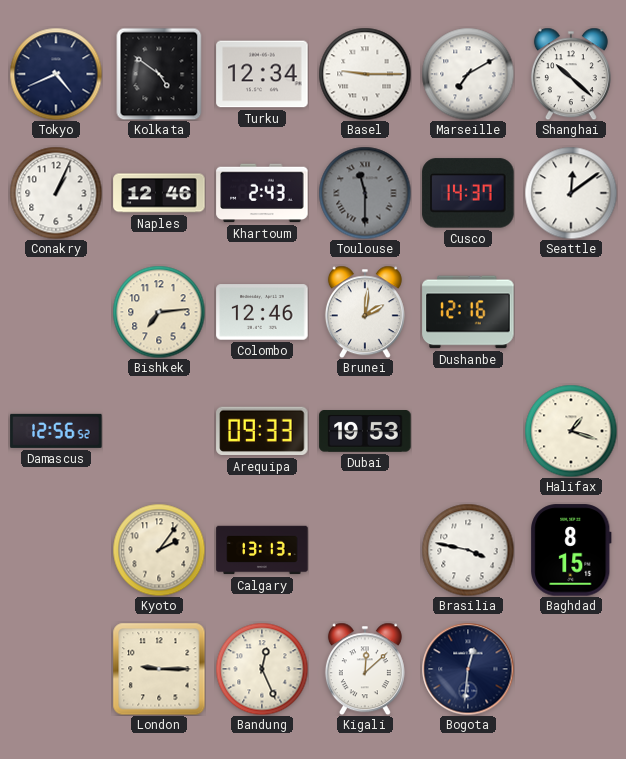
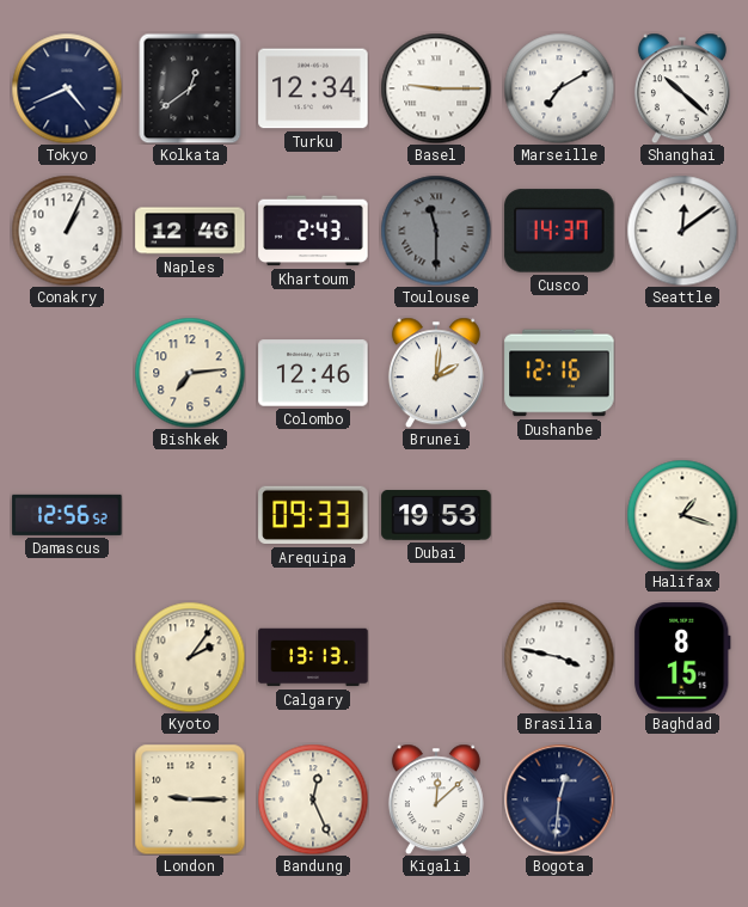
Kolkata: 4:51 -> 12:39 (190, 88)
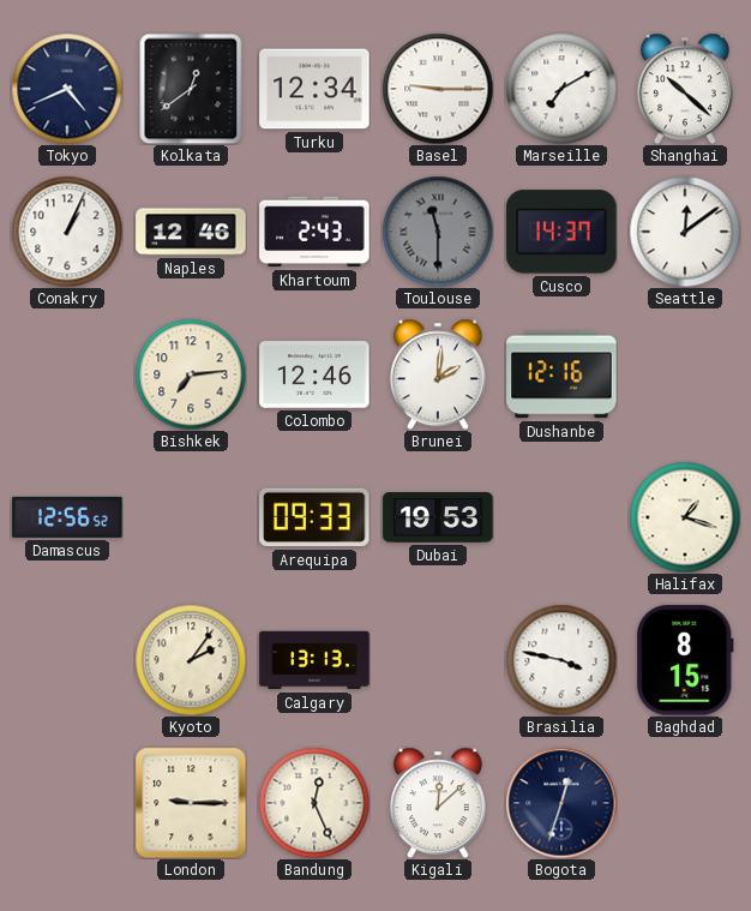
Bogota: 12:31 -> 12:33 (561, 803)
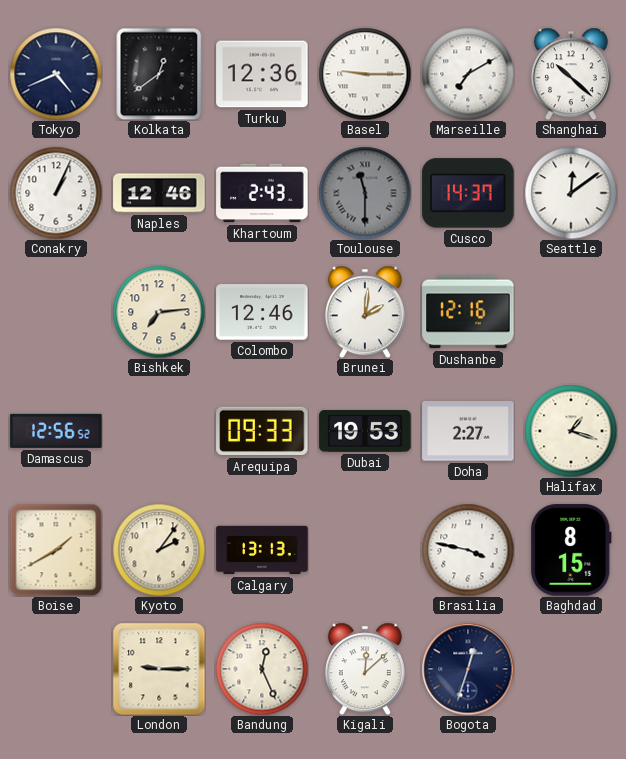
Turku: 12:34 -> 12:36 (262, 74)
Doha: none -> 2:27 (468, 431)
Boise: none -> 1:40 (56, 550)
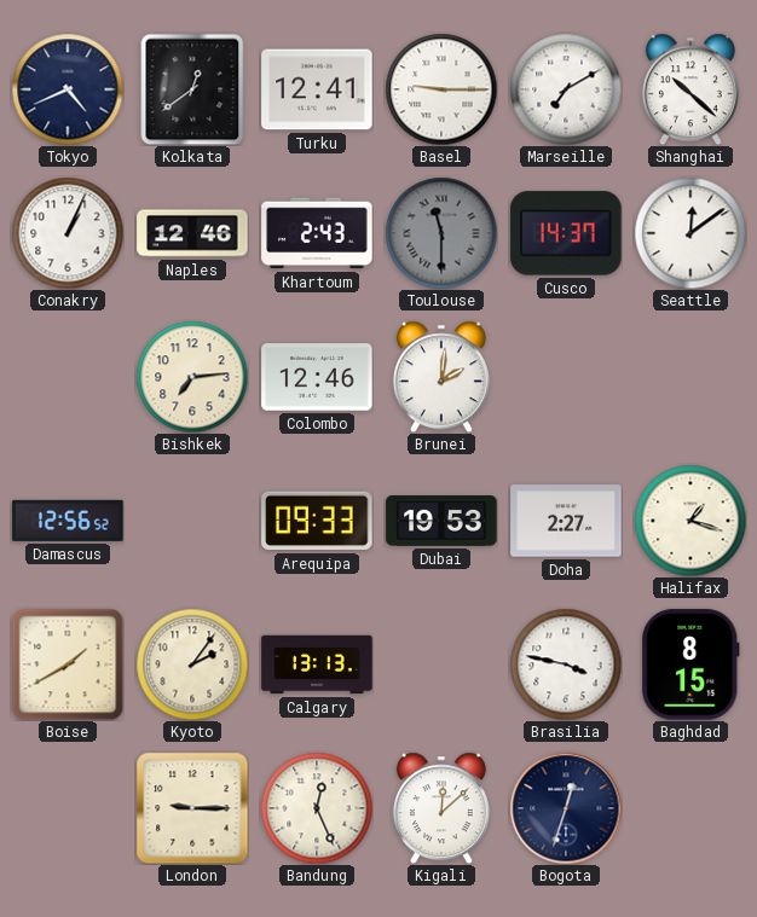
Turku: 12:36 -> 12:41 (317, 89)
Dushanbe: 12:16 -> none (468, 312)
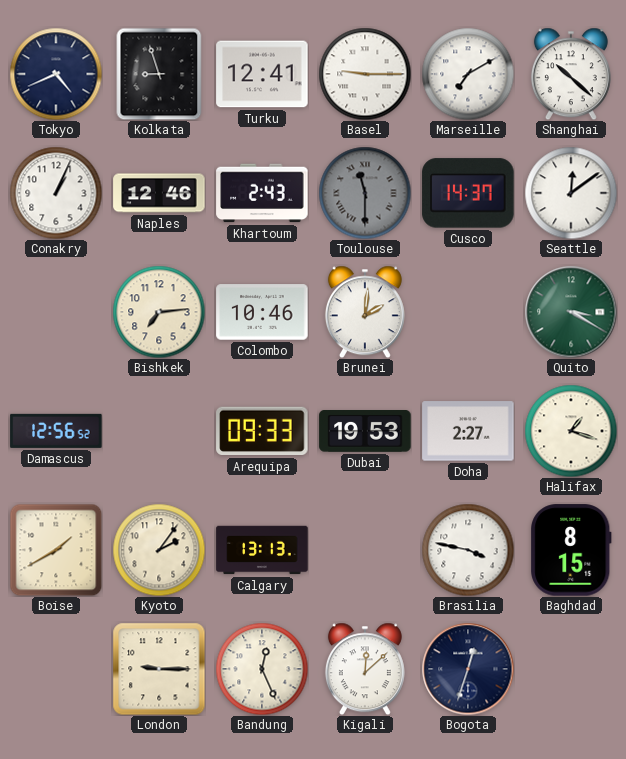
Kolkata: 12:39 -> 8:57 (159, 74)
Colombo: 12:46 -> 10:46 (262, 312)
Quito: none -> 3:20 (571, 312)
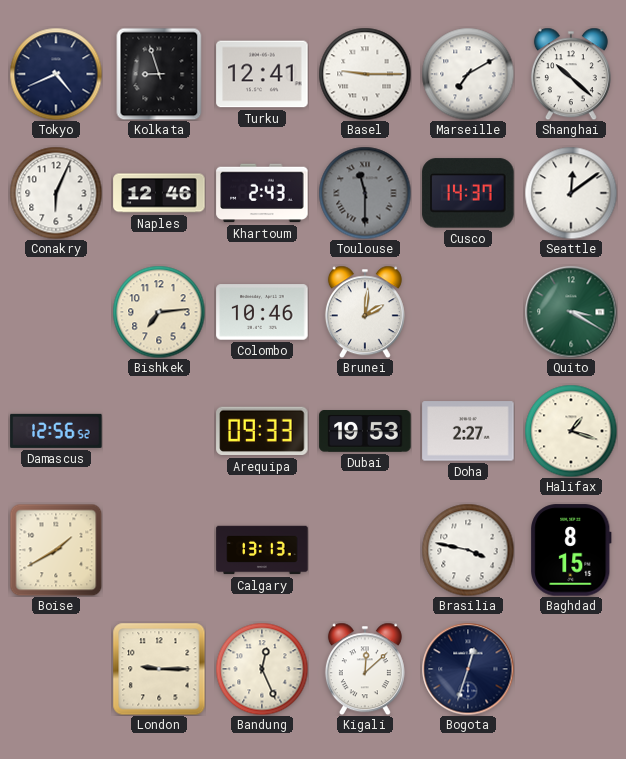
Conakry: 1:04 -> 6:04 (56, 193)
Kyoto: 2:06 -> none (159, 550)
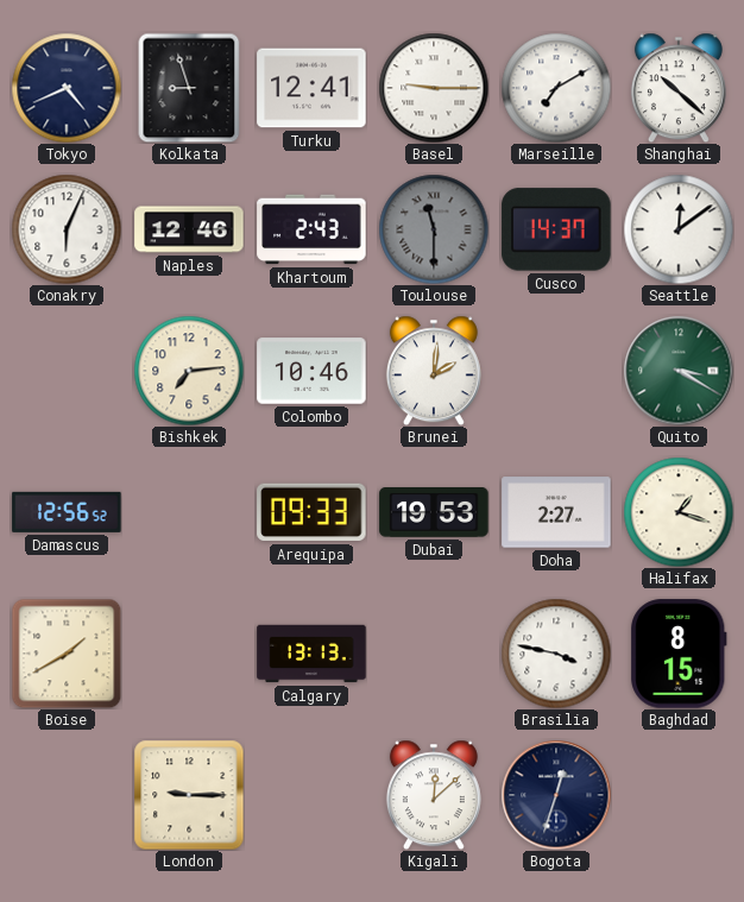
Bandung: 12:26 -> none (262, 669)
